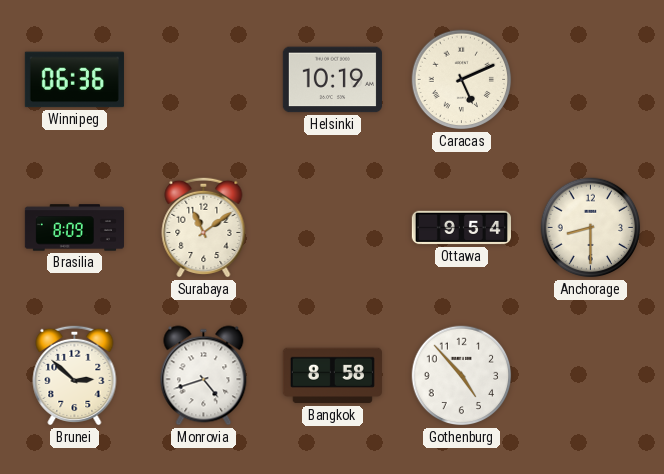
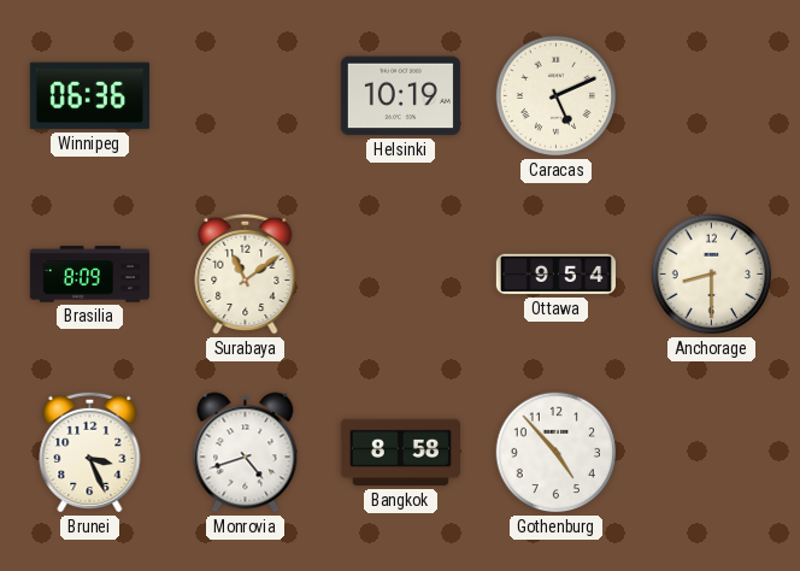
Brunei: 2:52 -> 3:26 (90, 452)
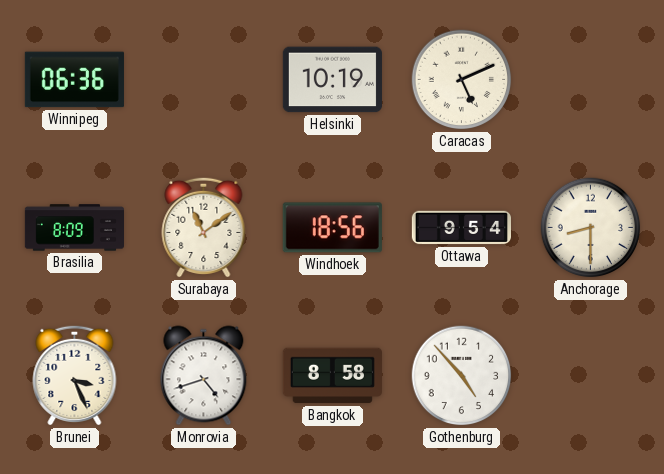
Windhoek: none -> 18:56 (332, 228)
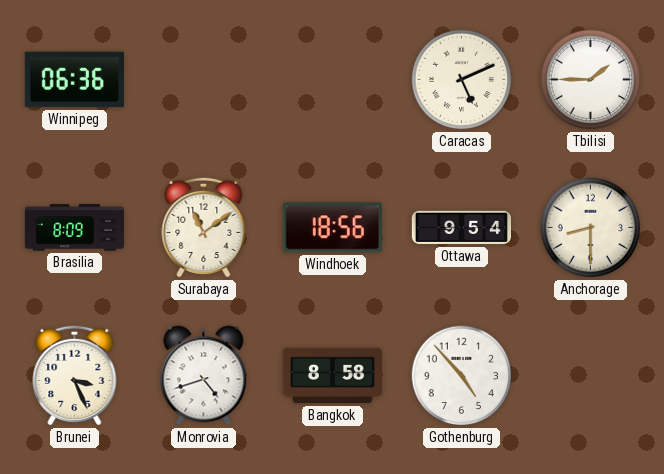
Helsinki: 10:19 -> none (332, 80)
Tbilisi: none -> 1:45 (591, 80)
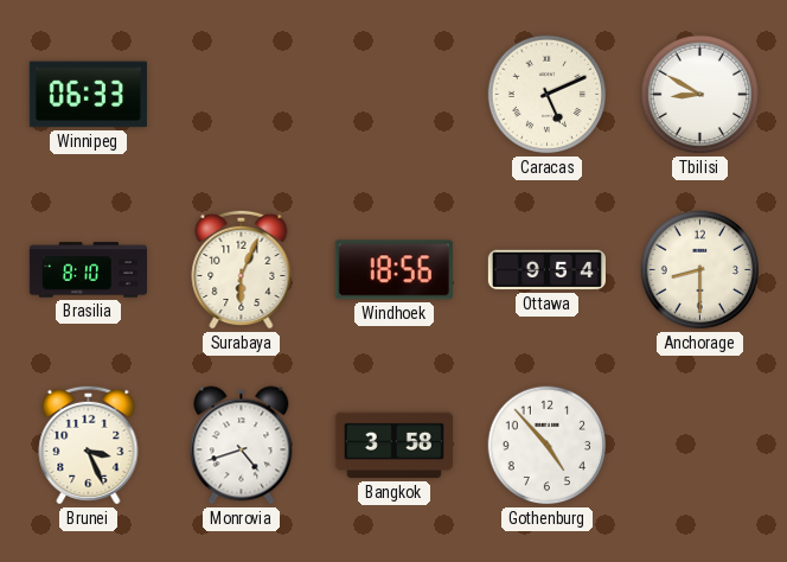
Winnipeg: 06:36 -> 06:33 (88, 95)
Tbilisi: 1:45 -> 8:50 (700, 95)
Brasilia: 8:09 -> 8:10 (88, 270)
Surabaya: 11:09 -> 6:04 (242, 269)
Bangkok: 8:58 -> 3:58 (393, 446)
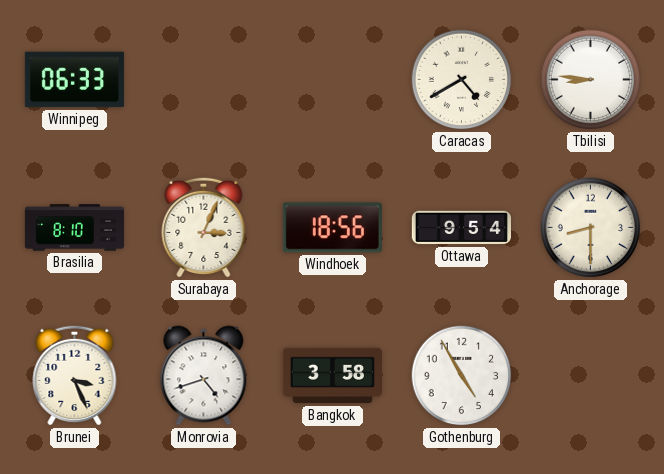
Caracas: 5:11 -> 4:40 (462, 80)
Tbilisi: 8:50 -> 8:46 (591, 80)
Surabaya: 6:04 -> 3:04 (204, 227)
Gothenburg: 4:53 -> 4:55 (462, 376)
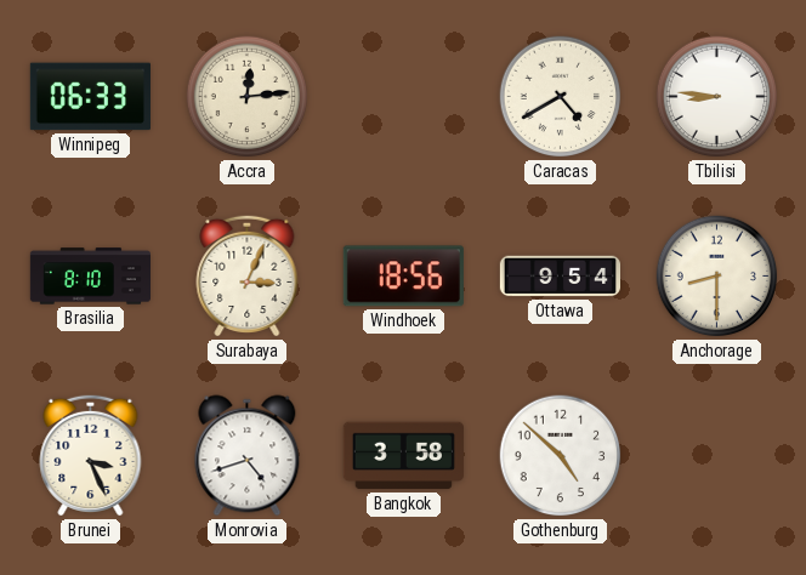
Accra: none -> 12:14 (248, 97)
Gothenburg: 4:55 -> 4:52 (561, 456)
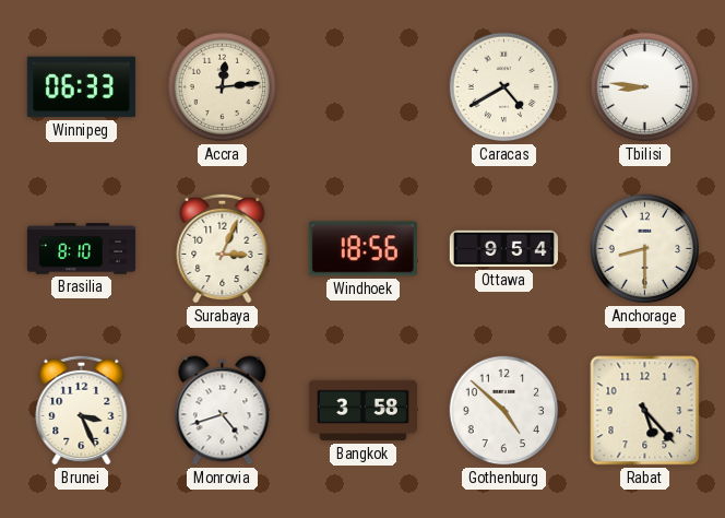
Rabat: none -> 5:23 (645, 411)
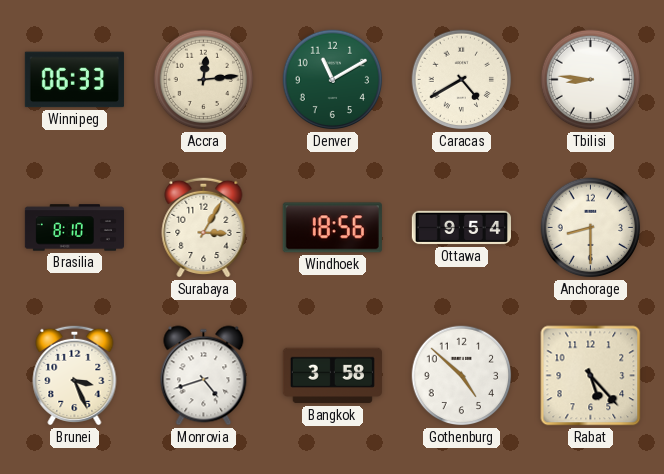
Denver: none -> 11:10 (333, 80)
Surabaya: 3:04 -> 3:05 (204, 227)
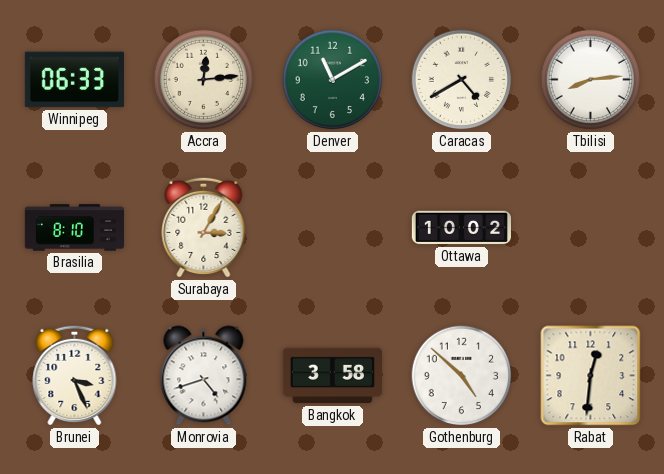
Tbilisi: 8:46 -> 8:14 (591, 80)
Windhoek: 18:56 -> none (332, 228)
Ottawa: 9:54 -> 10:02 (461, 228)
Anchorage: 8:30 -> none (591, 228)
Rabat: 5:23 -> 12:31 (591, 376)
